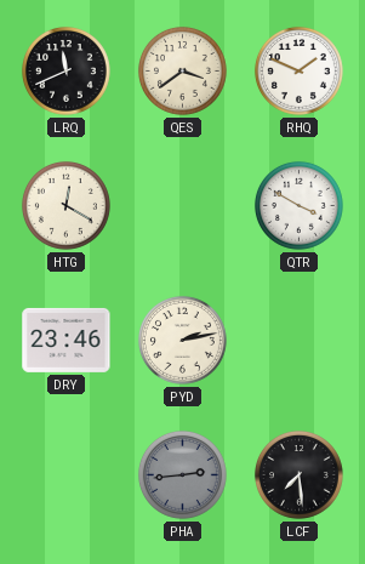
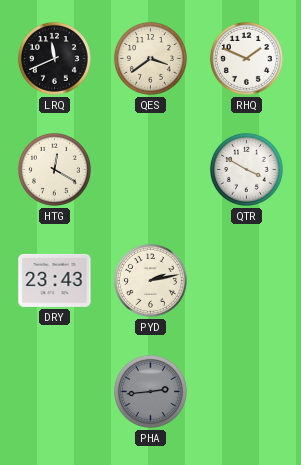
DRY: 23:46 -> 23:43 (55, 280)
LCF: 7:29 -> none (300, 475)
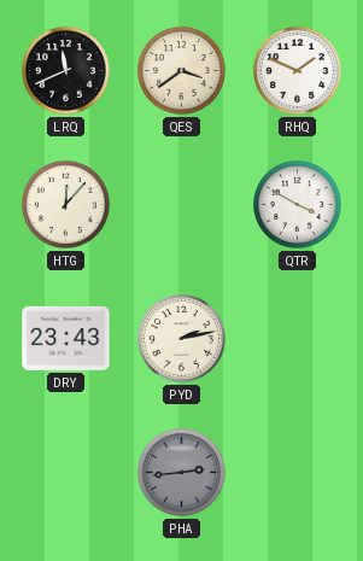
HTG: 12:20 -> 12:07 (66, 205)
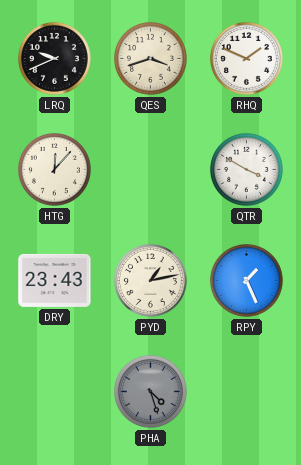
LRQ: 11:41 -> 9:41 (55, 59)
QES: 3:39 -> 3:42 (151, 59)
PYD: 2:13 -> 1:13 (151, 281)
RPY: none -> 1:26 (247, 281)
PHA: 2:44 -> 4:27 (151, 392)
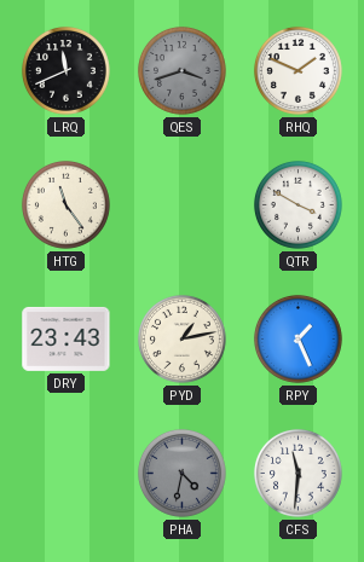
LRQ: 9:41 -> 11:41 (67, 71)
QES dial: cream -> grey (183, 71)
HTG: 12:07 -> 11:24 (67, 205)
PHA: 4:27 -> 4:32 (183, 474)
CFS: none -> 11:31 (299, 474)
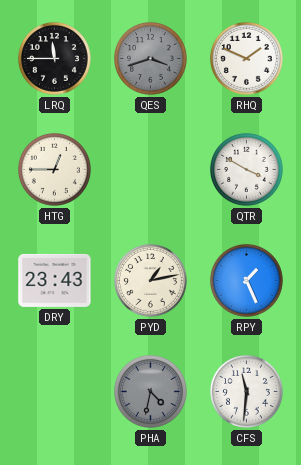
LRQ: 11:41 -> 11:45 (55, 59)
HTG: 11:24 -> 12:45 (55, 170)
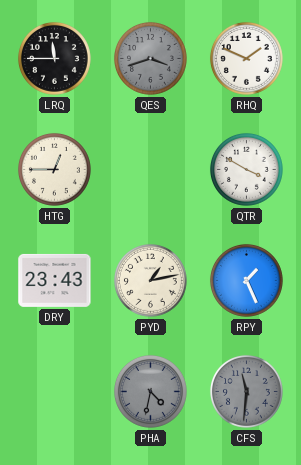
CFS dial: white -> grey (247, 392)
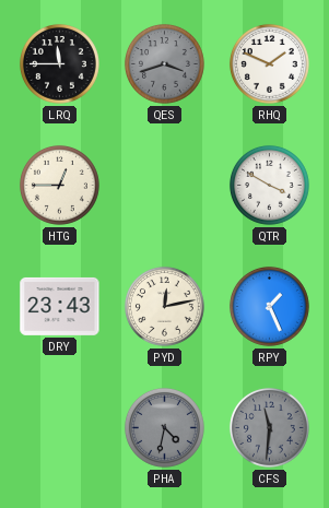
PYD: 1:13 -> 12:13 (165, 307)
